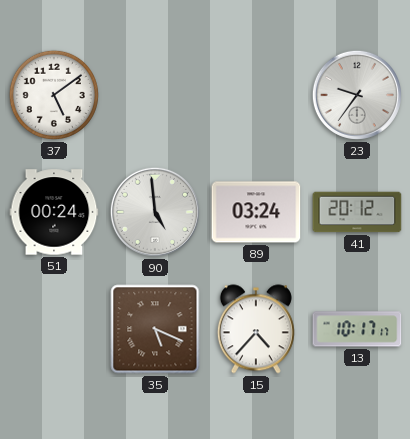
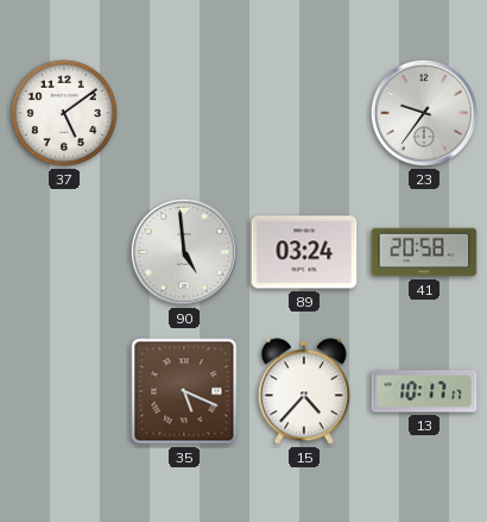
51: 00:24 -> none (54, 212)
41: 20:12 -> 20:58 (424, 252)
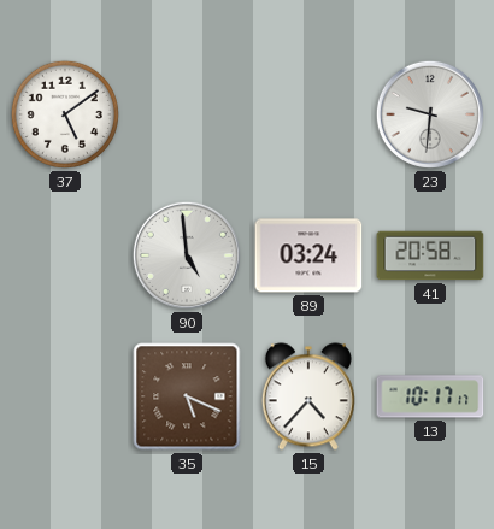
23: 9:36 -> 9:31 (430, 114)
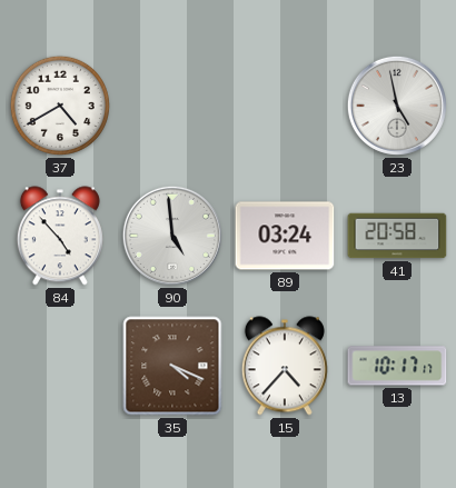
37: 5:09 -> 4:40 (60, 106)
23: 9:31 -> 4:58 (397, 106)
84: none -> 4:53 (60, 236)
35: 5:19 -> 4:19 (172, 366)
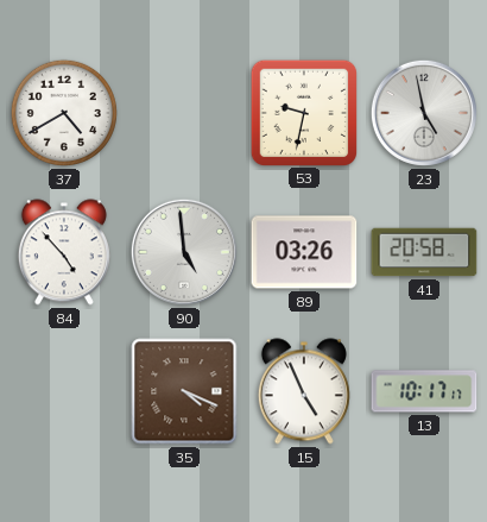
53: none -> 9:32 (303, 112)
89: 03:24 -> 03:26 (304, 252)
15: 4:37 -> 4:56 (304, 391)
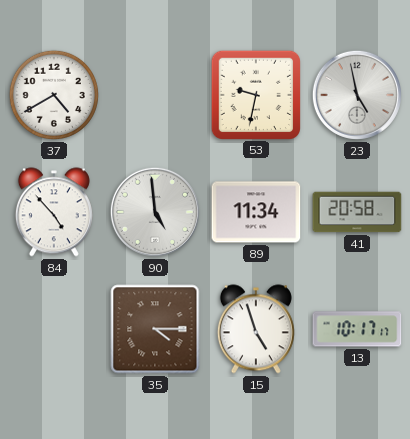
89: 03:26 -> 11:34 (256, 212)
35: 4:19 -> 4:15 (155, 329)
15: 4:56 -> 4:57 (256, 329)
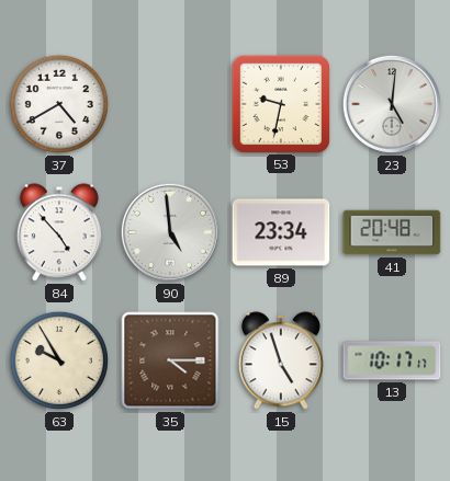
23: 4:58 -> 5:01 (392, 104)
89: 11:34 -> 23:34 (281, 232)
41: 20:58 -> 20:48 (392, 232)
63: none -> 9:55 (59, 360)
